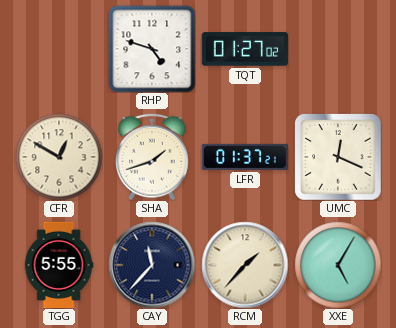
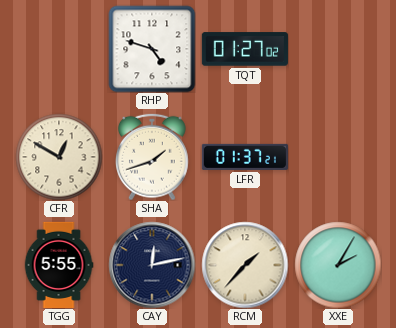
UMC: 12:19 -> none (338, 157)
CAY: 11:37 -> 12:13 (152, 265)
XXE: 5:05 -> 2:05 (338, 265)
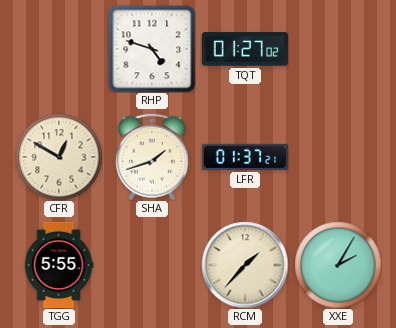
CAY: 12:13 -> none (152, 265)
